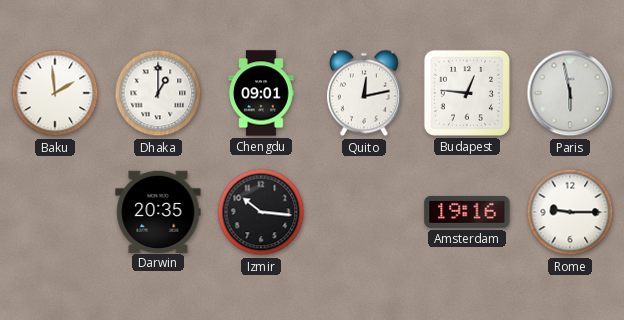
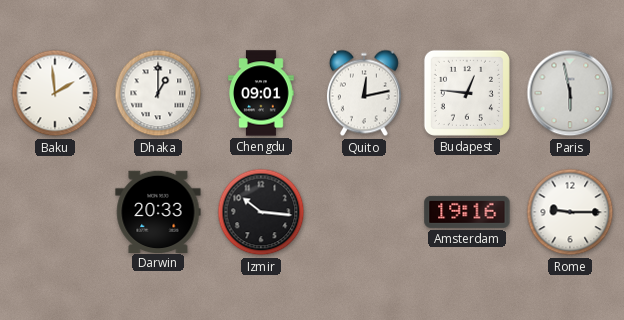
Darwin: 20:35 -> 20:33 (158, 211)
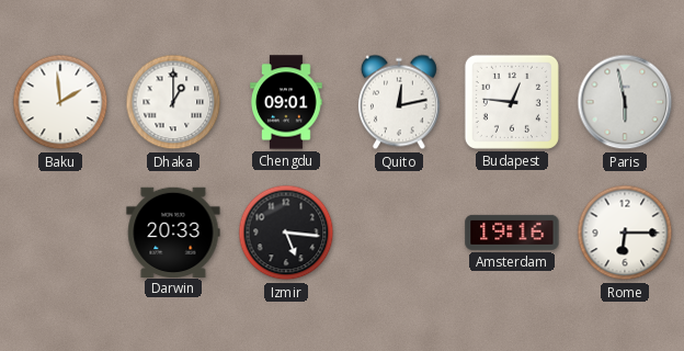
Izmir: 10:16 -> 5:16 (286, 233)
Rome: 9:15 -> 6:15 (625, 233)
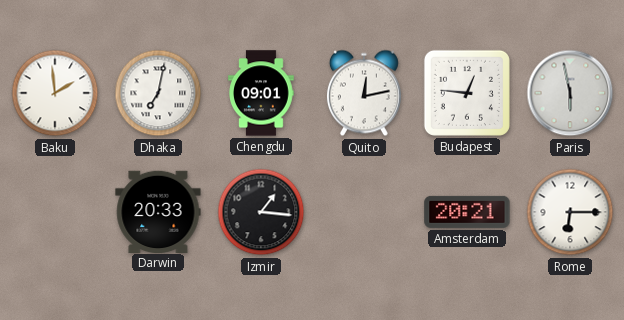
Dhaka: 1:00 -> 7:02 (158, 93)
Izmir: 5:16 -> 1:16 (261, 212)
Amsterdam: 19:16 -> 20:21 (467, 212)
